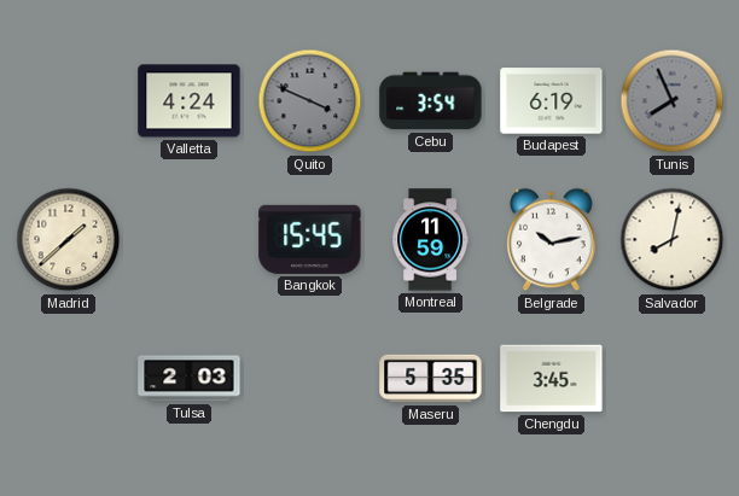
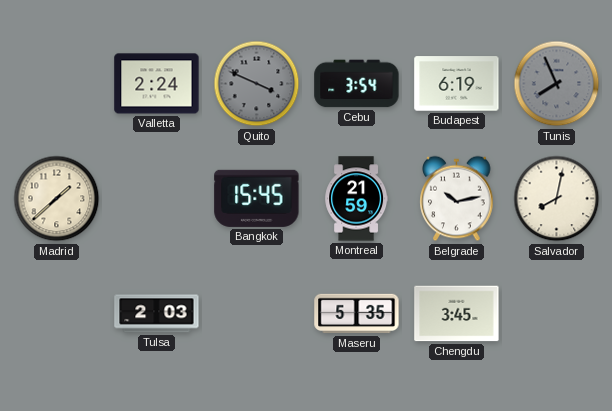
Valletta: 4:24 -> 2:24 (157, 84)
Montreal: 11:59 -> 21:59 (357, 199)
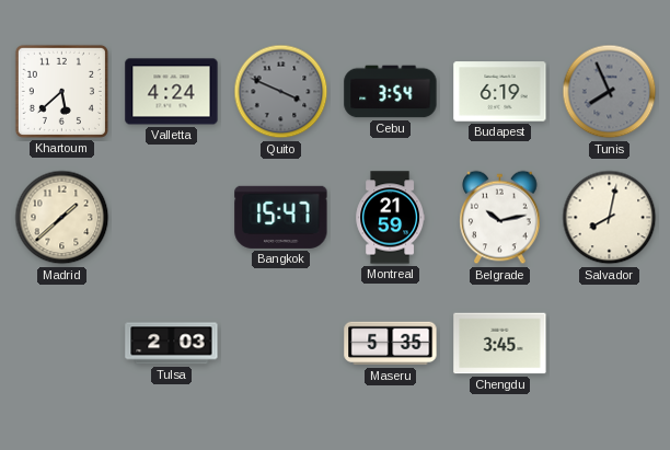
Khartoum: none -> 5:38 (61, 91)
Valletta: 2:24 -> 4:24 (172, 92)
Bangkok: 15:45 -> 15:47 (281, 217)
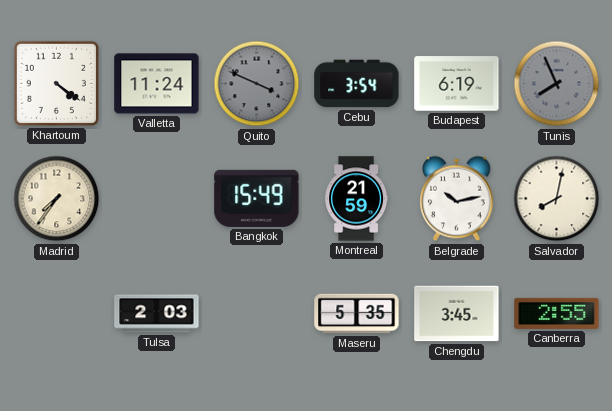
Khartoum: 5:38 -> 4:21 (56, 83)
Valletta: 4:24 -> 11:24 (157, 84)
Madrid: 1:38 -> 7:36 (57, 199)
Bangkok: 15:47 -> 15:49 (257, 198)
Canberra: none -> 2:55 (557, 313)
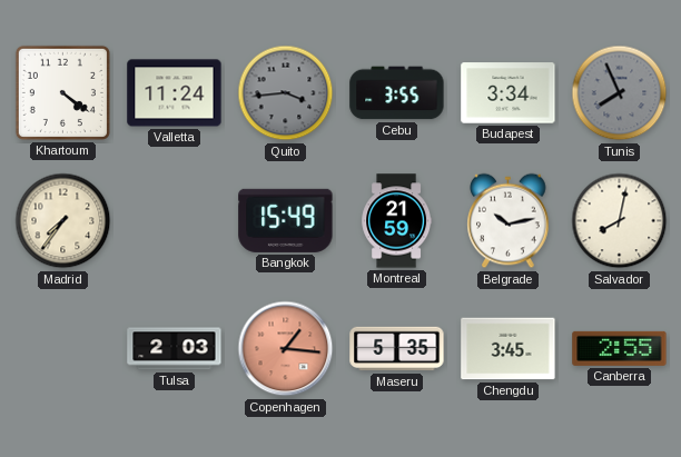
Quito: 3:49 -> 3:44 (286, 93)
Cebu: 3:54 -> 3:55 (397, 93)
Budapest: 6:19 -> 3:34 (509, 93)
Copenhagen: none -> 1:16 (286, 349)
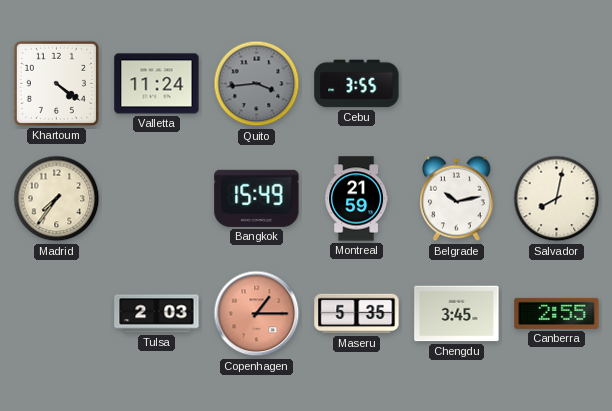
Budapest: 3:34 -> none (509, 93)
Tunis: 7:56 -> none (620, 93)
Copenhagen: 1:16 -> 1:15 (257, 314)
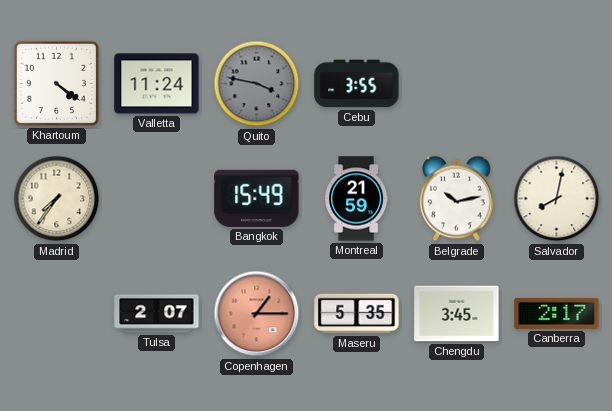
Quito: 3:44 -> 3:47 (257, 84)
Tulsa: 2:03 -> 2:07 (157, 314)
Canberra: 2:55 -> 2:17 (557, 313)
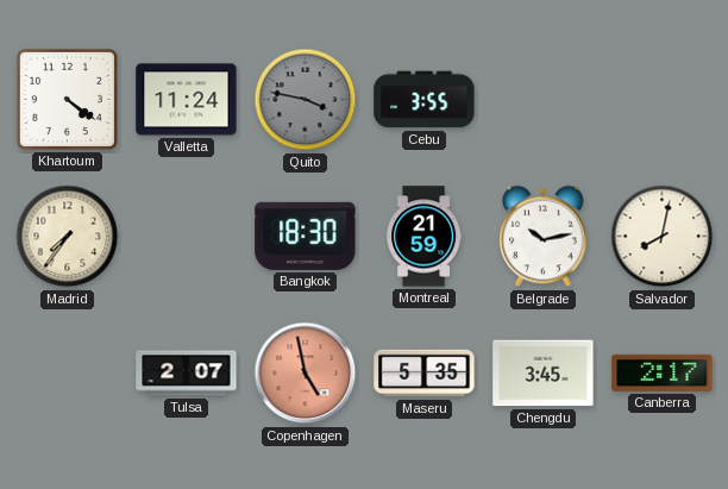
Bangkok: 15:49 -> 18:30 (306, 236)
Copenhagen: 1:15 -> 4:58 (306, 374)
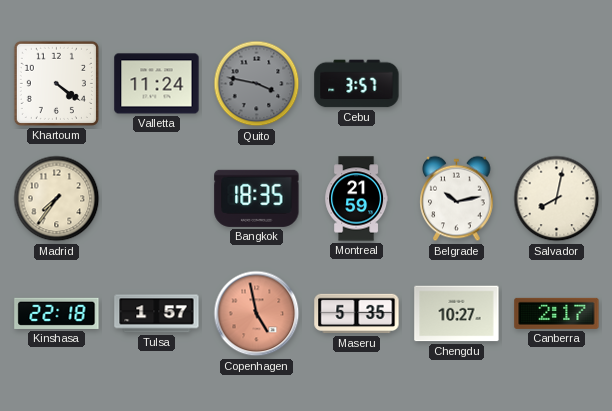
Cebu: 3:55 -> 3:57 (357, 84)
Bangkok: 18:30 -> 18:35 (257, 198)
Kinshasa: none -> 22:18 (57, 313)
Tulsa: 2:07 -> 1:57 (157, 314)
Chengdu: 3:45 -> 10:27 (457, 314)
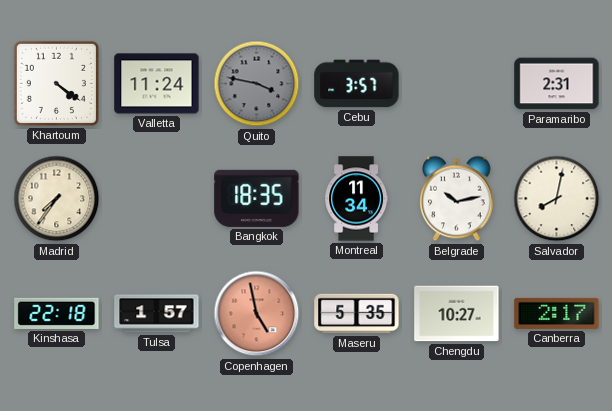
Paramaribo: none -> 2:31 (557, 84)
Montreal: 21:59 -> 11:34 (357, 199)
